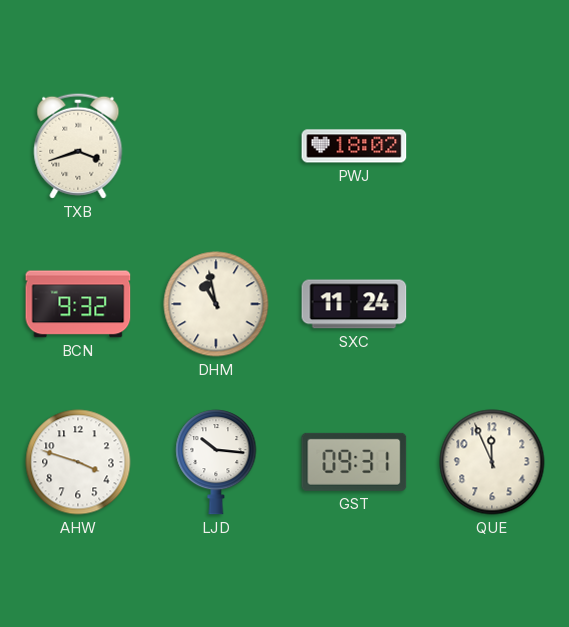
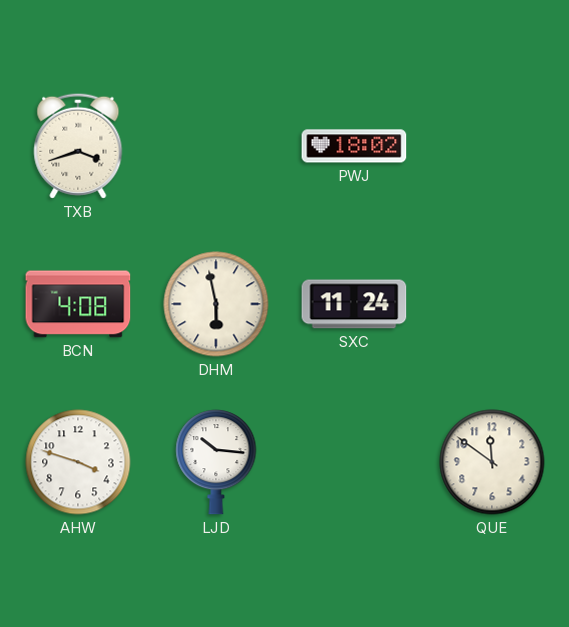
BCN: 9:32 -> 4:08 (78, 304)
DHM: 10:58 -> 5:58 (216, 304)
GST: 09:31 -> none (354, 462)
QUE: 11:56 -> 11:51 (492, 462)
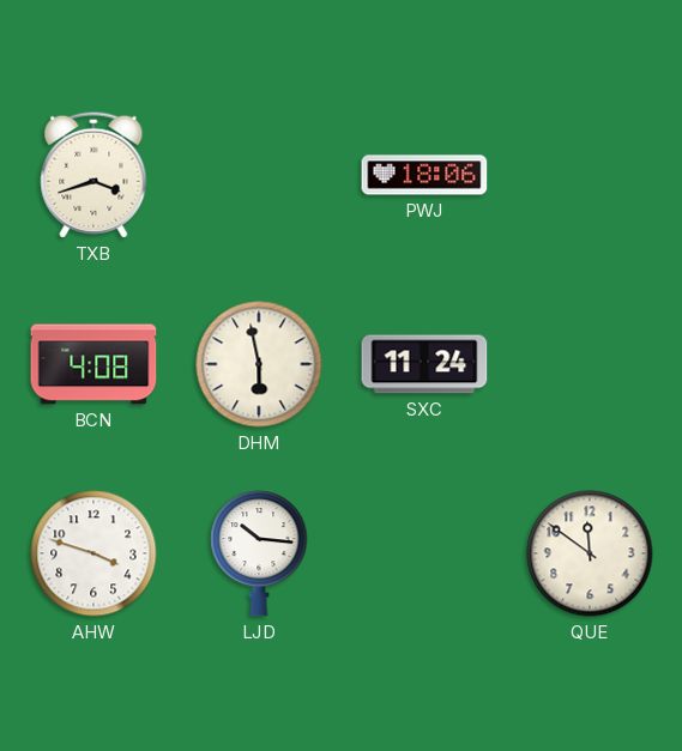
PWJ: 18:02 -> 18:06 (424, 175)
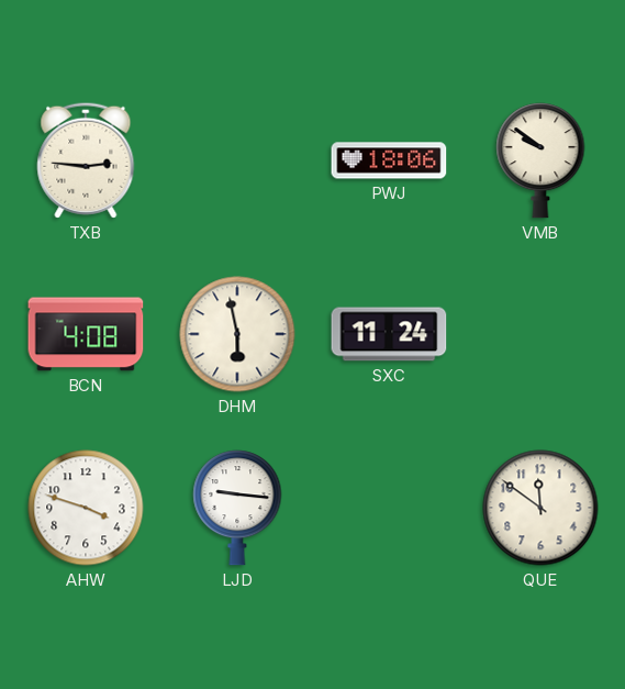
TXB: 3:42 -> 2:46 (86, 160)
VMB: none -> 9:51 (540, 160)
LJD: 10:16 -> 9:16 (237, 508)
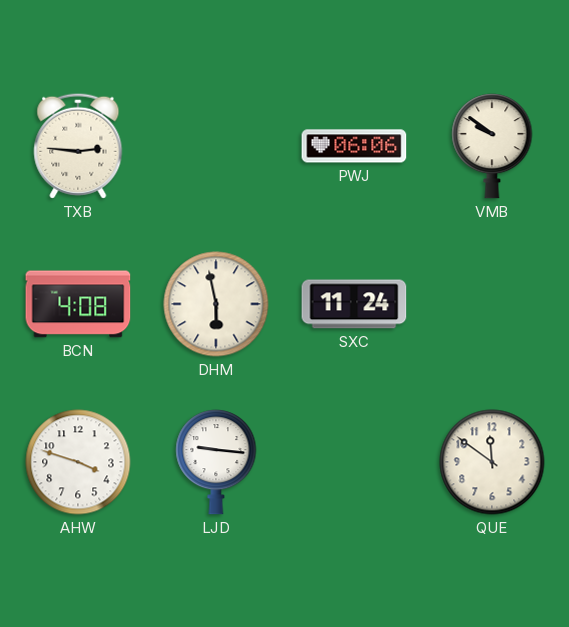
PWJ: 18:06 -> 06:06 (354, 146)
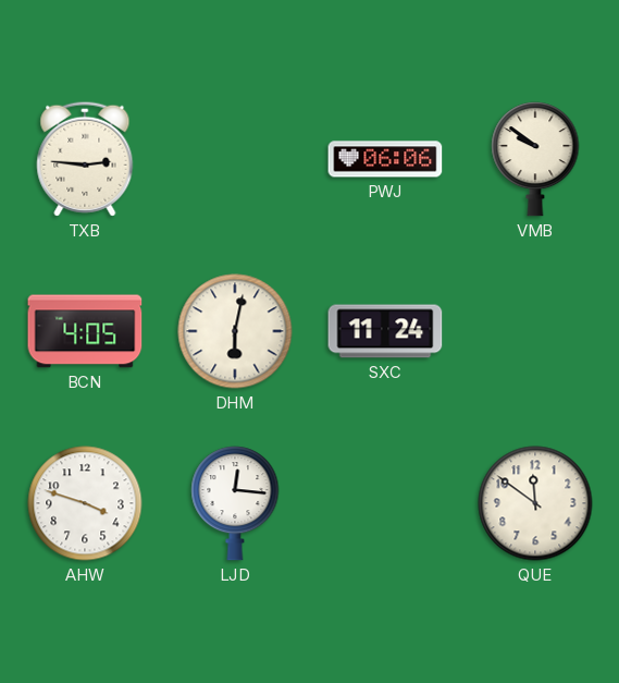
BCN: 4:08 -> 4:05 (85, 331)
DHM: 5:58 -> 6:02 (235, 331)
LJD: 9:16 -> 12:16 (235, 503)
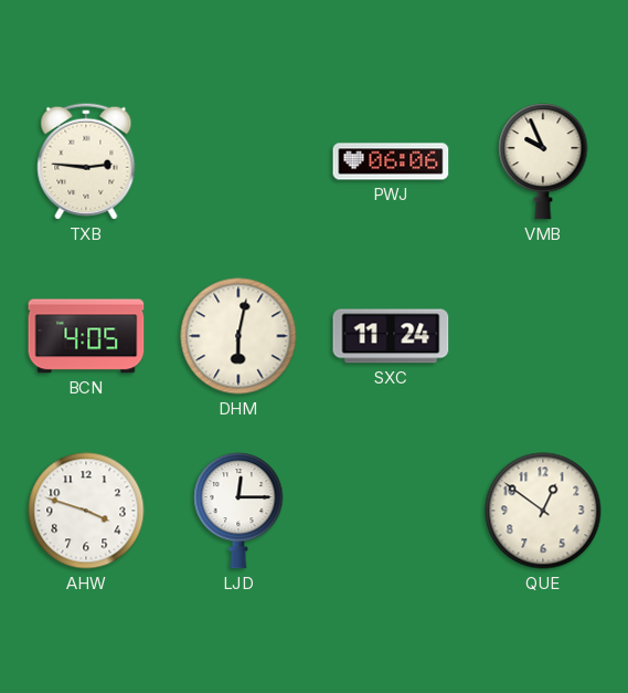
VMB: 9:51 -> 9:56 (543, 161)
LJD: 12:16 -> 12:15 (238, 511)
QUE: 11:51 -> 12:51 (543, 511)
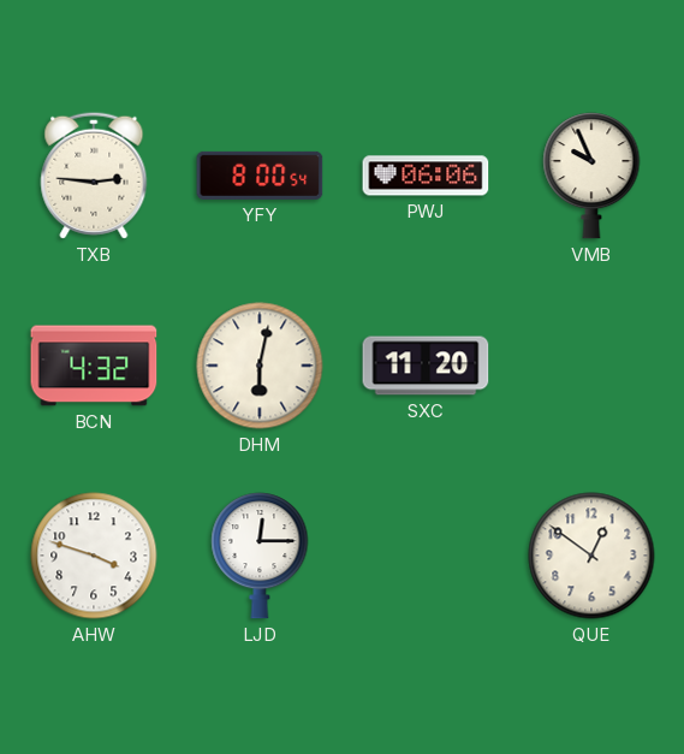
YFY: none -> 8:00 (260, 176)
BCN: 4:05 -> 4:32 (94, 366)
SXC: 11:24 -> 11:20 (426, 366)
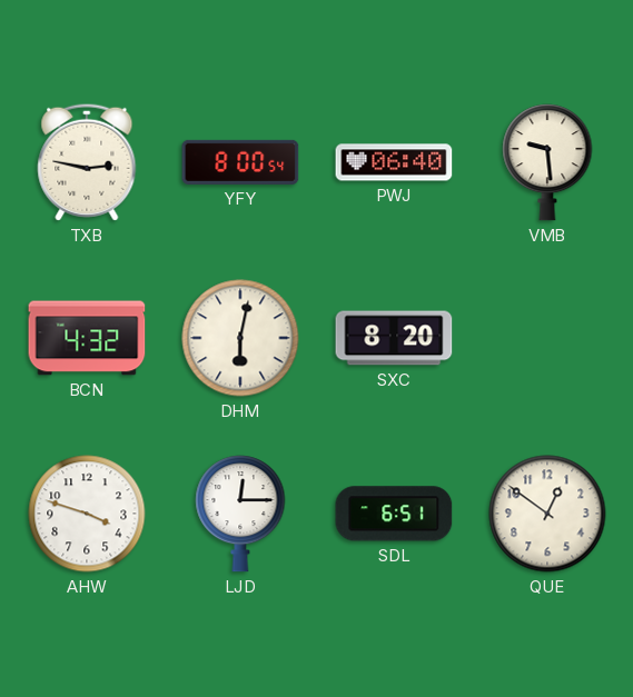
TXB: 2:46 -> 2:47 (87, 162)
PWJ: 06:06 -> 06:40 (394, 162)
VMB: 9:56 -> 9:29 (547, 162)
SXC: 11:20 -> 8:20 (394, 338)
SDL: none -> 6:51 (394, 514)
